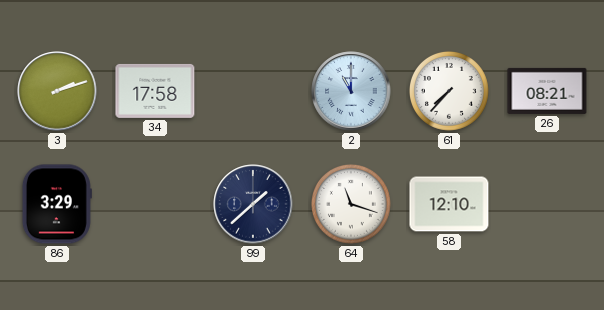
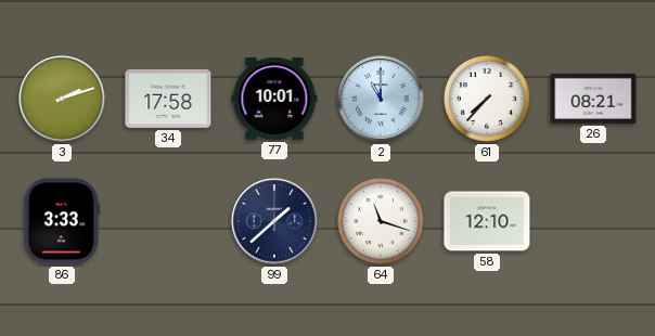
77: none -> 10:01 (274, 99)
86: 3:29 -> 3:33 (62, 221)
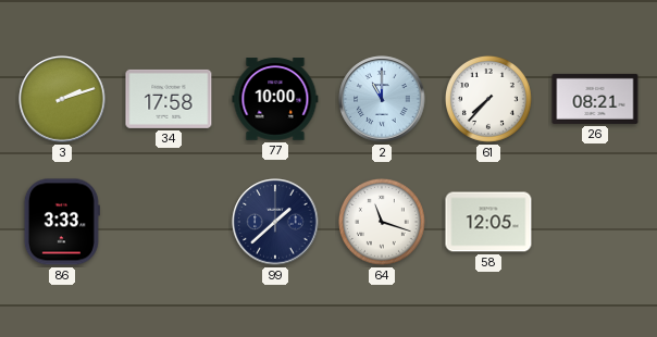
77: 10:01 -> 10:00 (275, 99)
58: 12:10 -> 12:05 (488, 222)
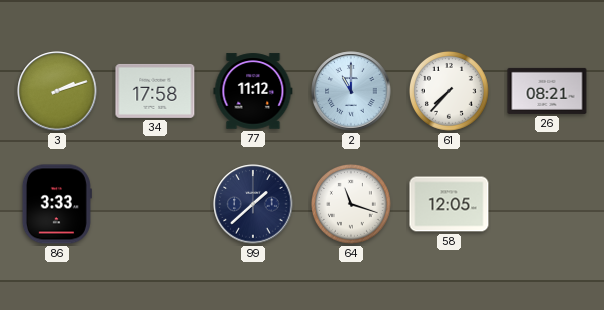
77: 10:00 -> 11:12 (253, 91)
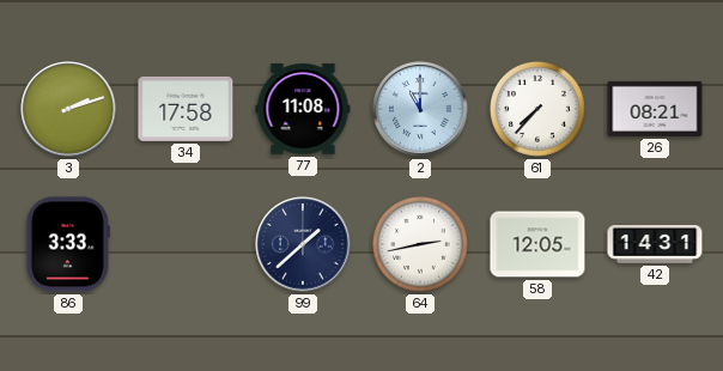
77: 11:12 -> 11:08 (303, 109)
64: 11:18 -> 2:43 (420, 244)
42: none -> 14:31 (655, 245)
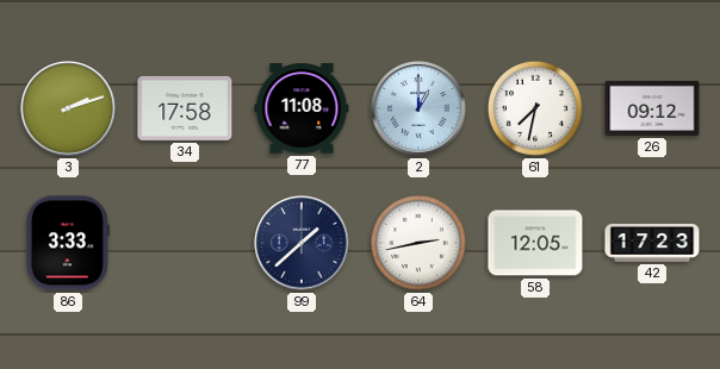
2: 11:00 -> 1:00 (418, 108)
61: 7:37 -> 7:32 (535, 108)
26: 08:21 -> 09:12 (652, 108)
42: 14:31 -> 17:23 (652, 244)
